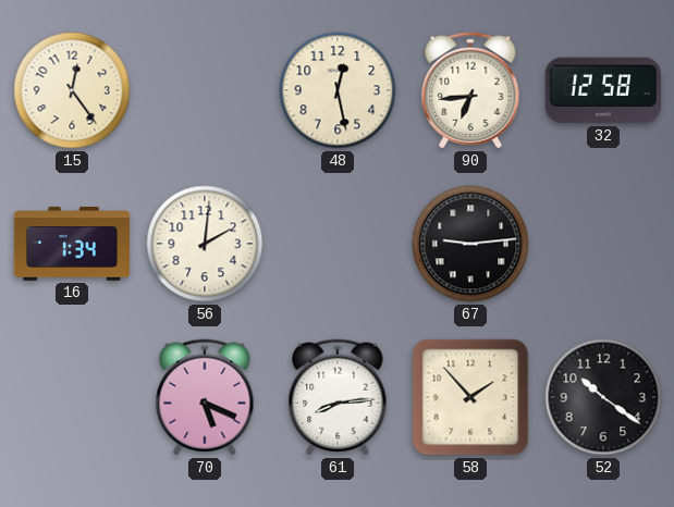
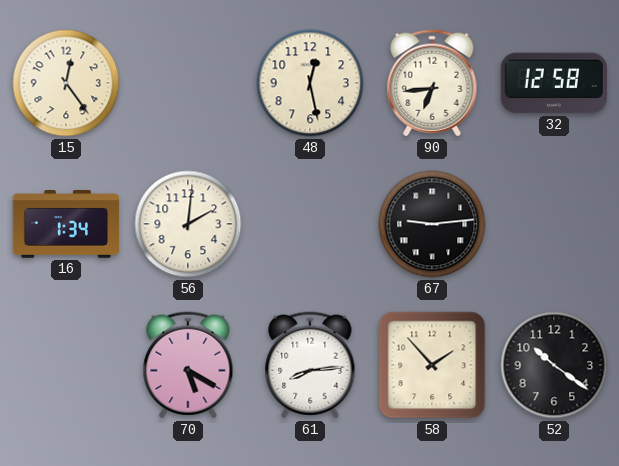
70: 5:19 -> 5:20 (188, 365)
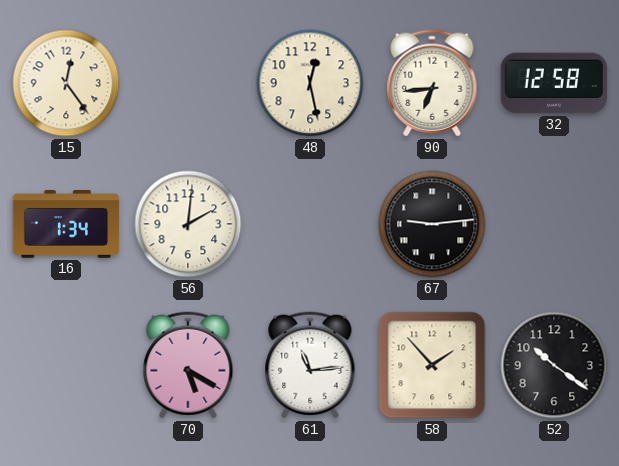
61: 8:14 -> 11:14 (310, 365)
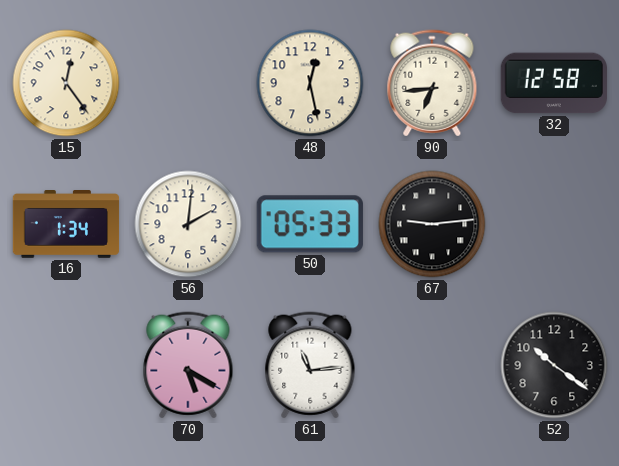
50: none -> 05:33 (310, 224)
58: 1:53 -> none (432, 365)
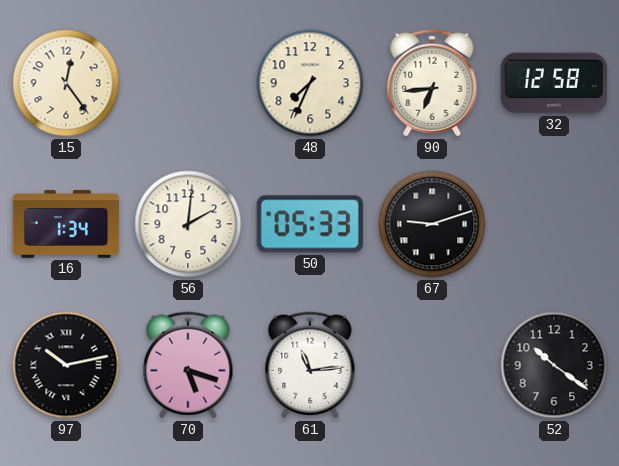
48: 12:28 -> 7:34 (310, 83)
67: 9:14 -> 9:12 (432, 224)
97: none -> 10:13 (66, 365)
70: 5:20 -> 5:18 (188, 365)
